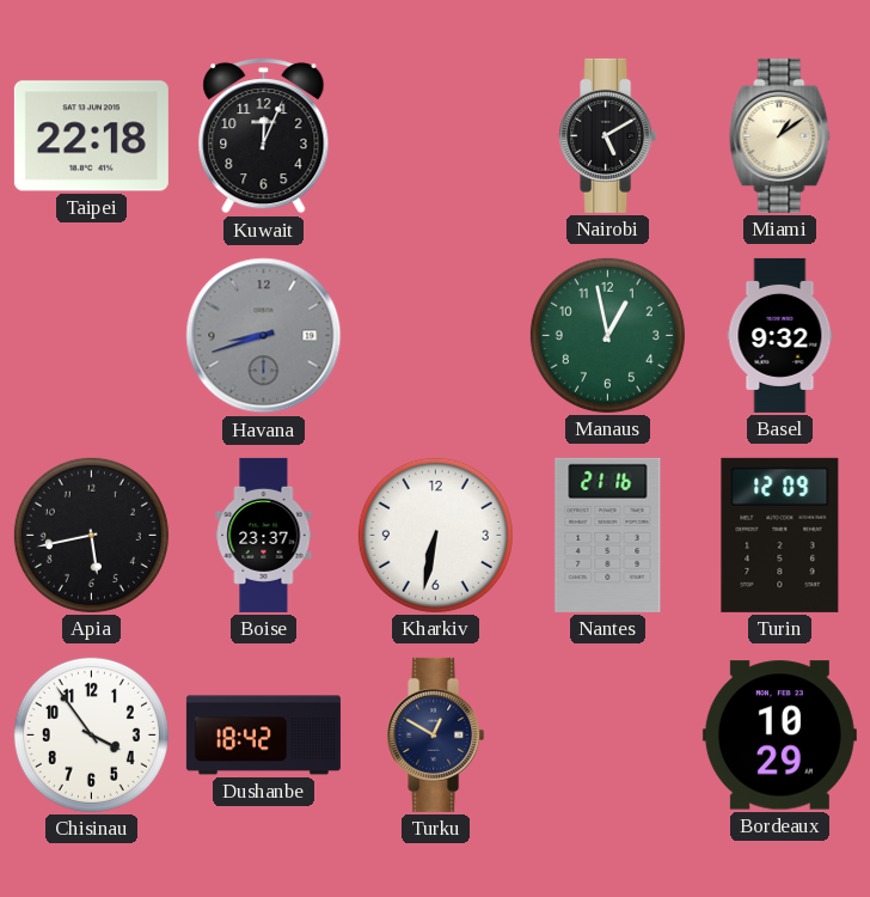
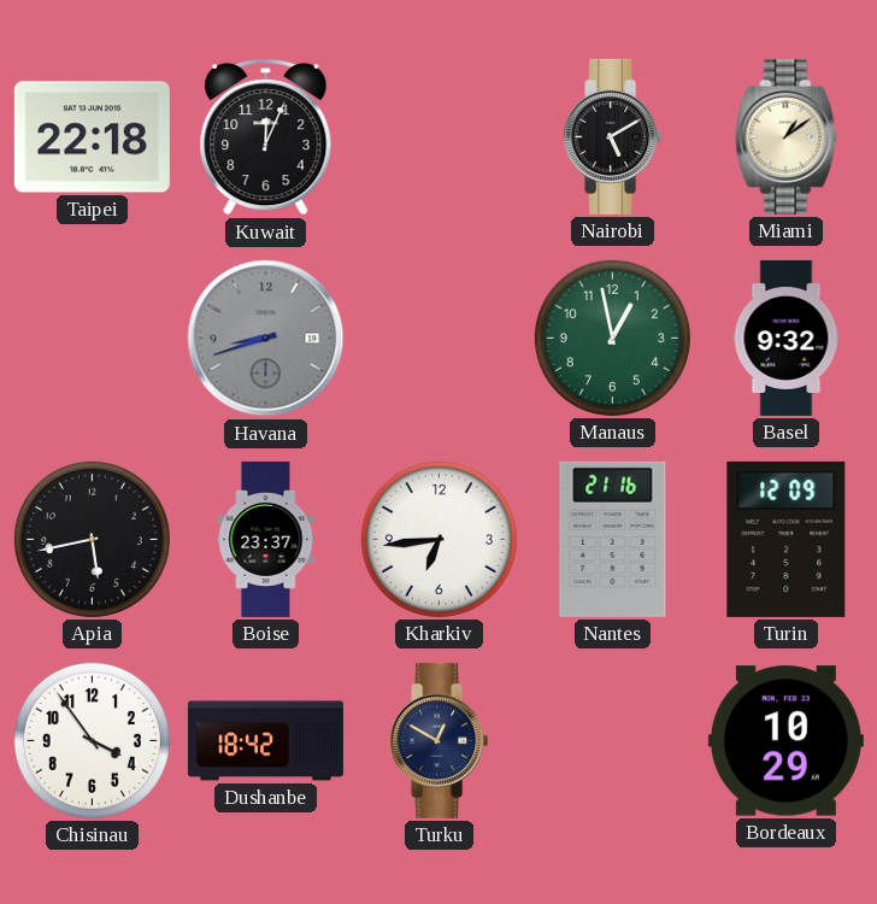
Kharkiv: 6:32 -> 6:44 (438, 539)
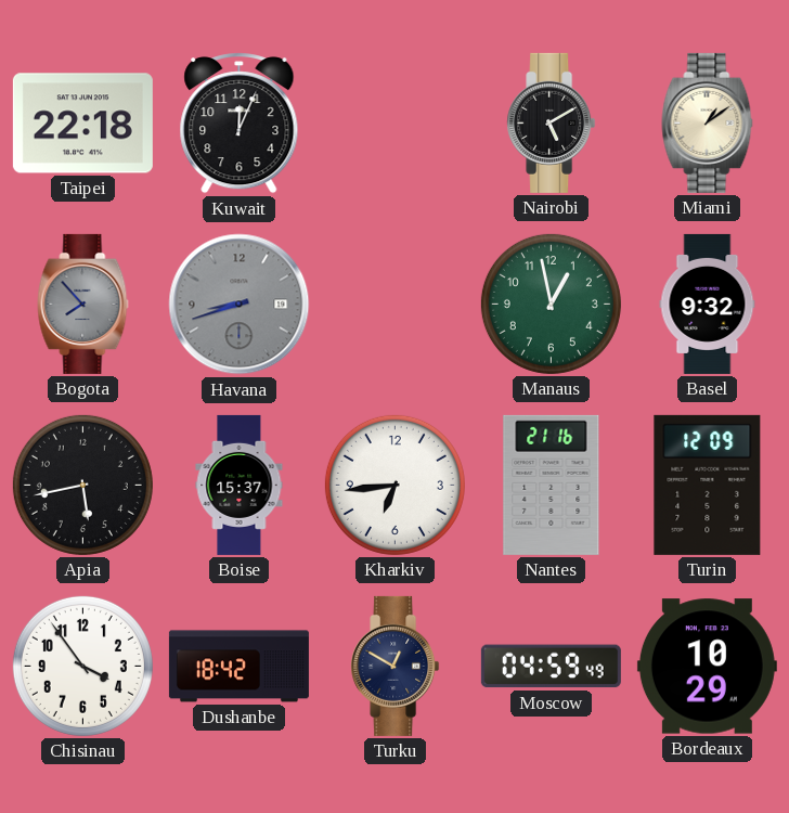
Bogota: none -> 7:53 (83, 304)
Boise: 23:37 -> 15:37 (240, 485)
Moscow: none -> 04:59 (551, 667)
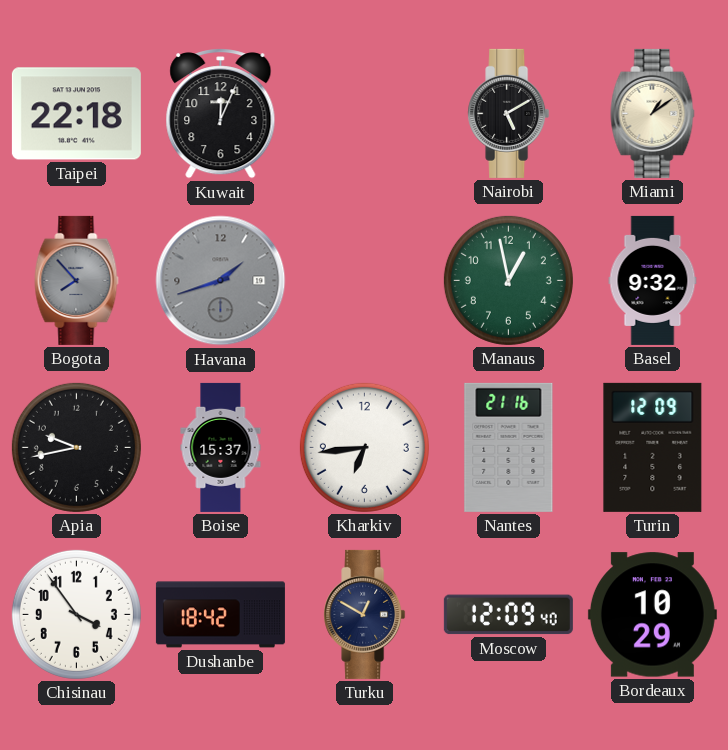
Havana: 8:42 -> 1:42 (221, 281)
Apia: 5:43 -> 9:43 (76, 447)
Moscow: 04:59 -> 12:09 (508, 615)
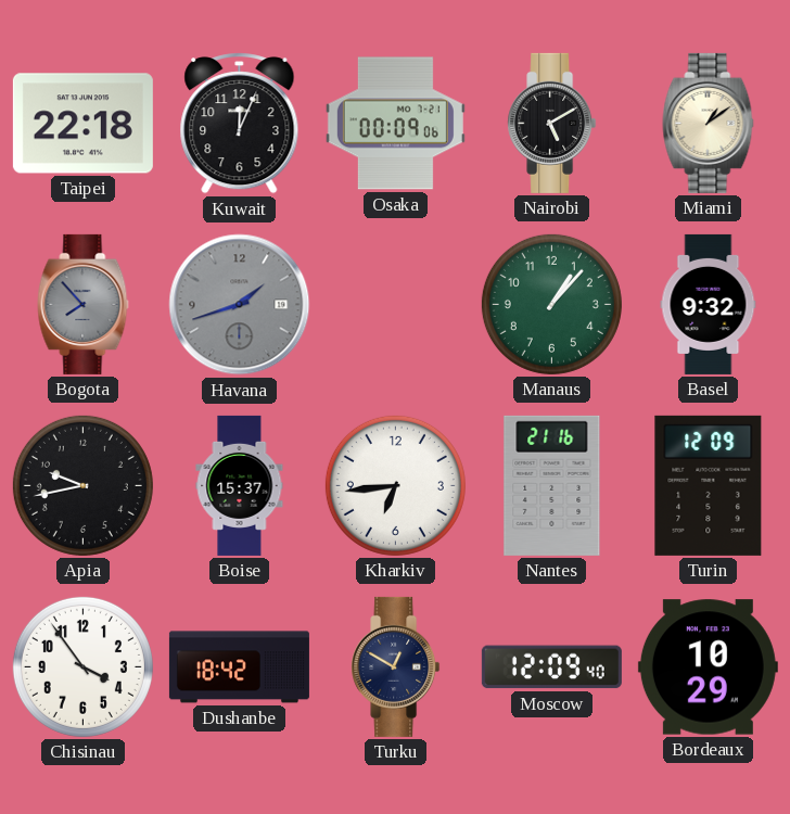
Osaka: none -> 00:09 (395, 124)
Manaus: 12:58 -> 1:07 (551, 304)
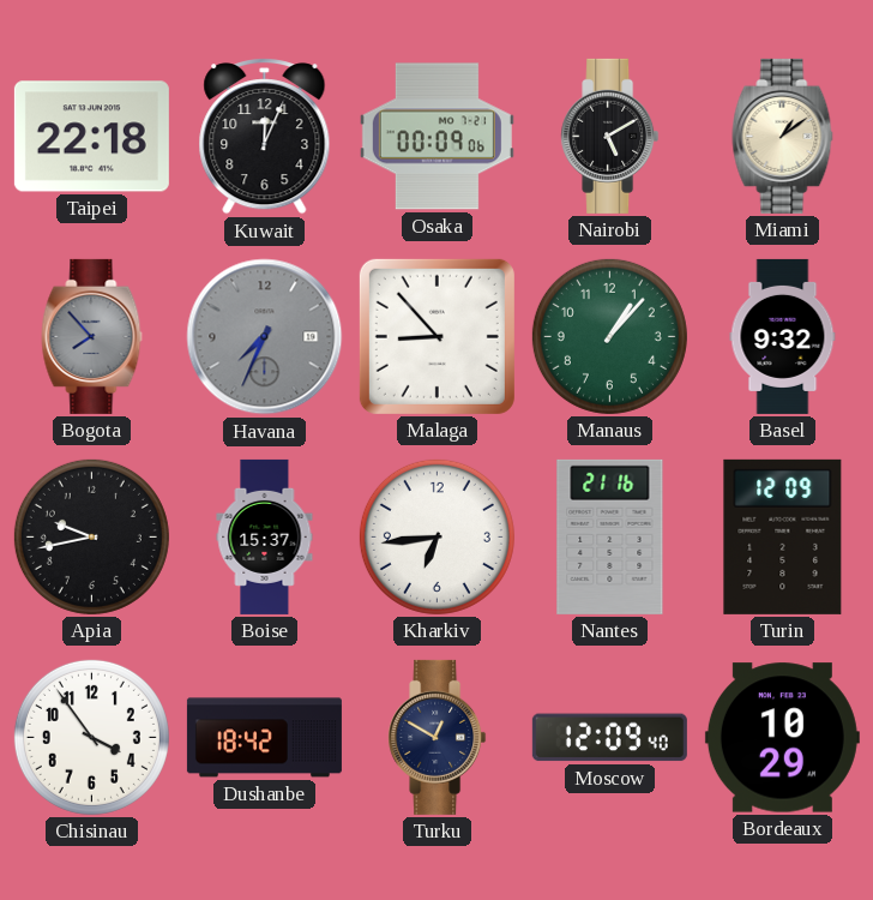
Havana: 1:42 -> 7:34 (265, 337)
Malaga: none -> 8:53 (436, 336)
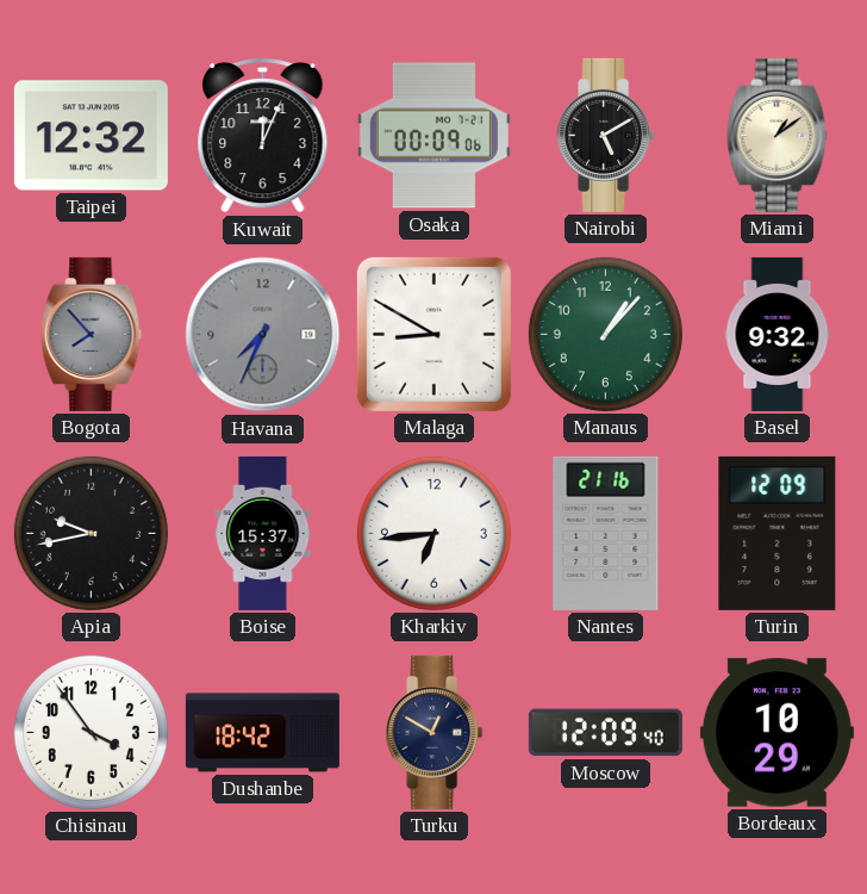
Taipei: 22:18 -> 12:32 (91, 136)
Malaga: 8:53 -> 8:50 (433, 334)
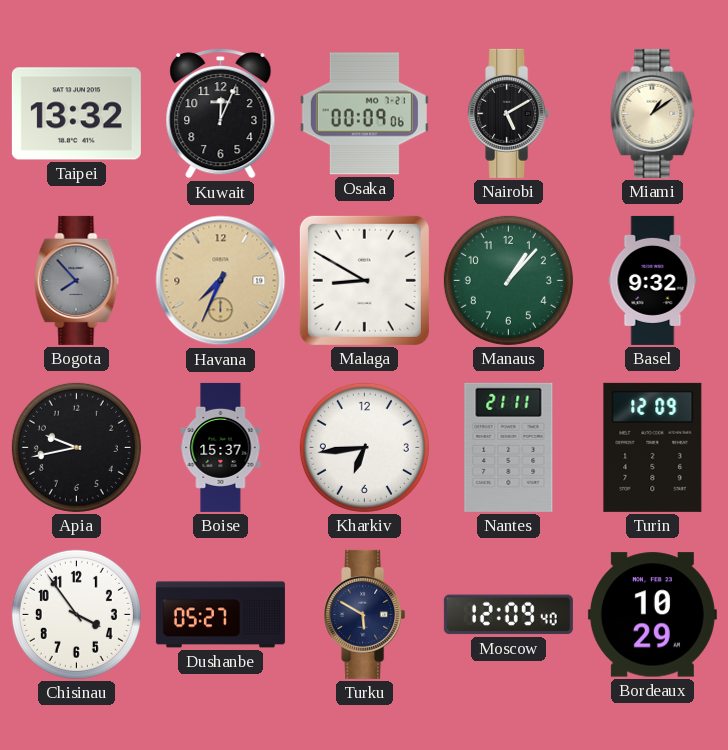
Taipei: 12:32 -> 13:32 (76, 114)
Havana dial: grey -> champagne (221, 281)
Nantes: 21:16 -> 21:11 (509, 447)
Dushanbe: 18:42 -> 05:27 (220, 615)
Turku: 12:50 -> 5:50 (365, 614)
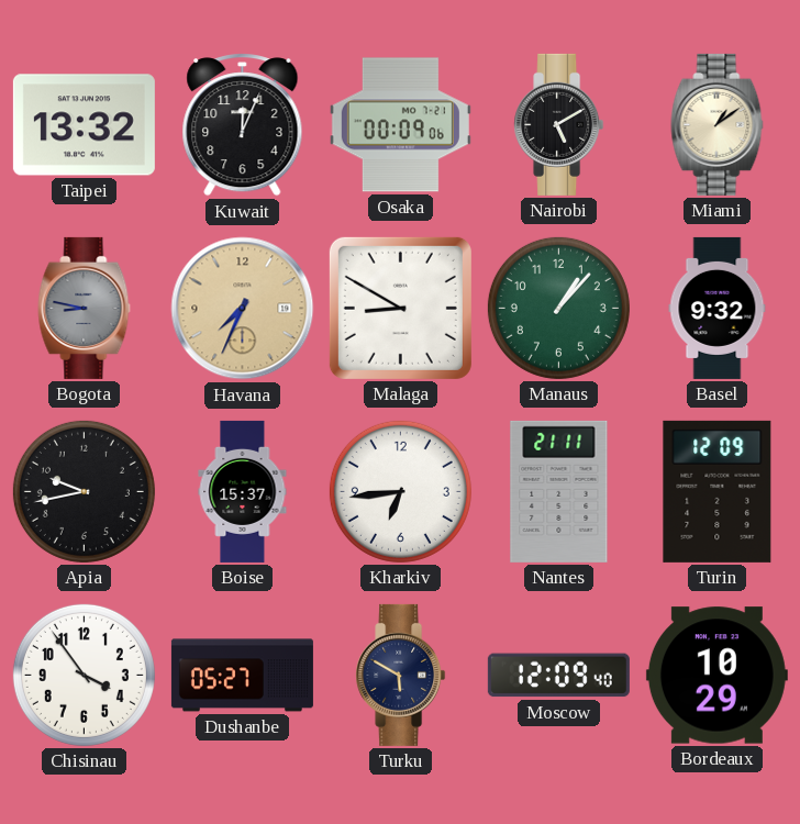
Bogota: 7:53 -> 8:47 (85, 308)
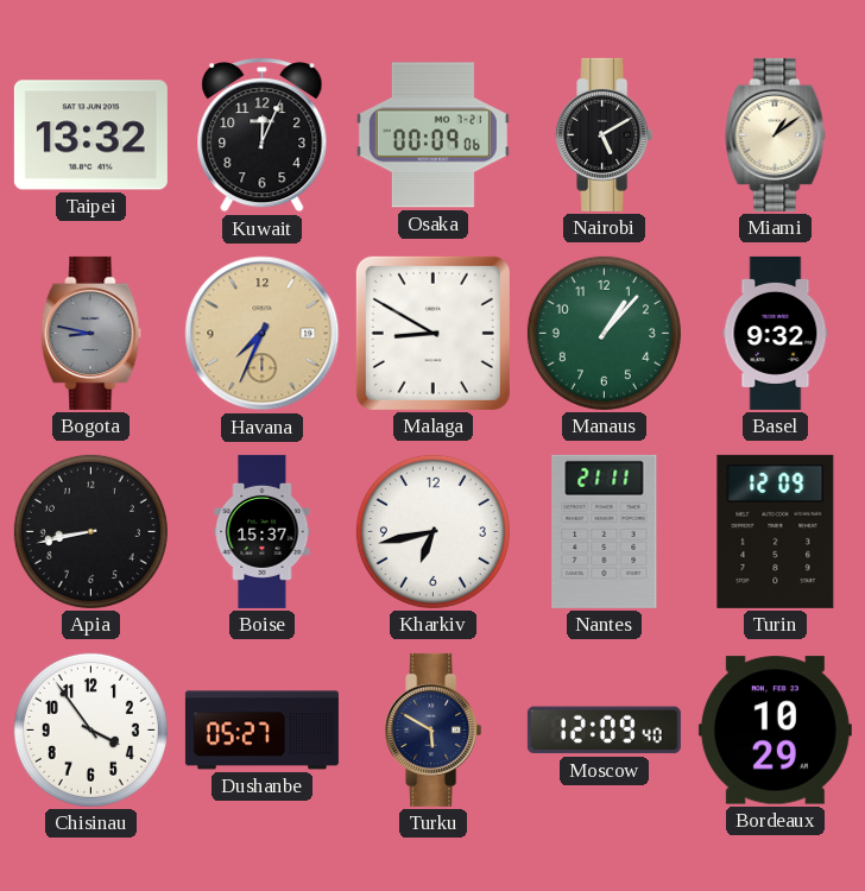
Apia: 9:43 -> 8:43 (90, 531)
Kharkiv: 6:44 -> 6:43 (432, 531)
